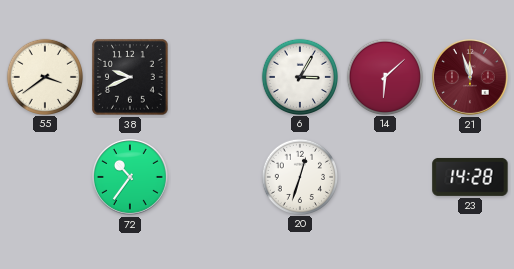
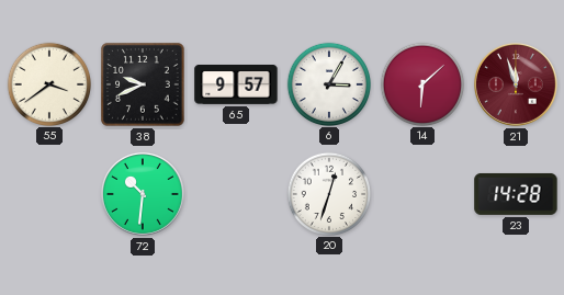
65: none -> 9:57 (236, 86)
72: 10:36 -> 10:31 (144, 195)
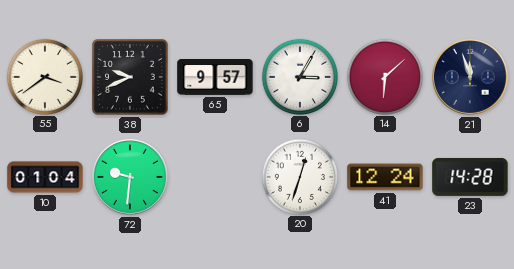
21 dial: burgundy -> navy (471, 78)
10: none -> 01:04 (45, 177)
72: 10:31 -> 9:31 (131, 178)
41: none -> 12:24 (385, 177)
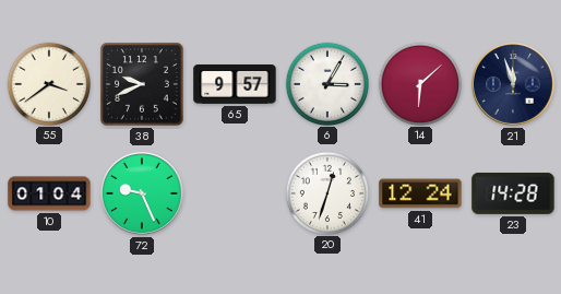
72: 9:31 -> 9:26 (143, 195)
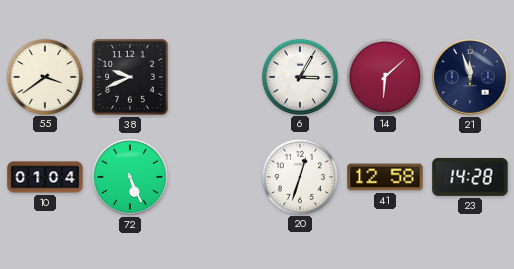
65: 9:57 -> none (235, 85)
72: 9:26 -> 5:26 (131, 178)
41: 12:24 -> 12:58 (385, 177)
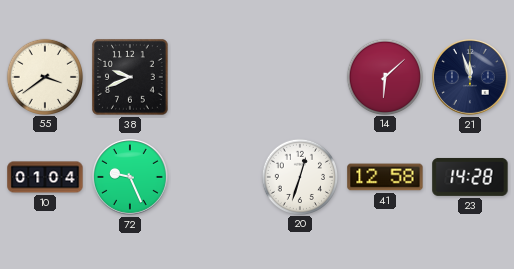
6: 3:05 -> none (299, 76)
72: 5:26 -> 9:26 (131, 178)
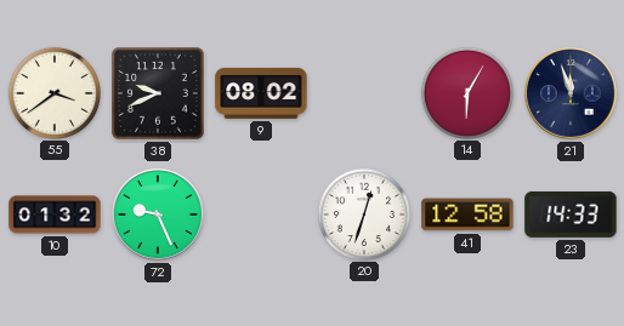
9: none -> 08:02 (261, 93)
14: 6:08 -> 6:05 (466, 92)
10: 01:04 -> 01:32 (55, 215)
23: 14:28 -> 14:33 (571, 215)
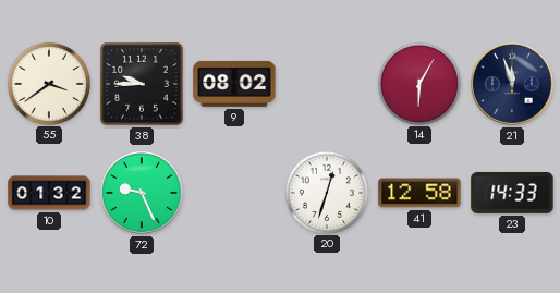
38: 9:41 -> 9:45 (142, 84)
